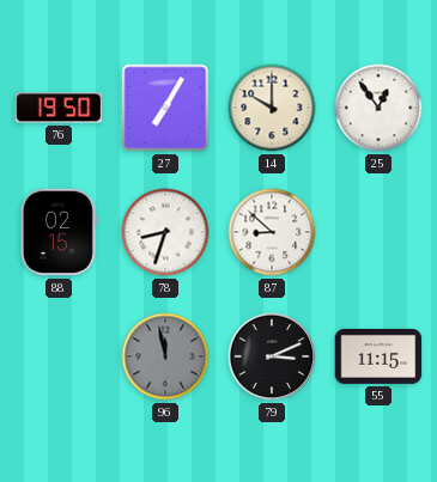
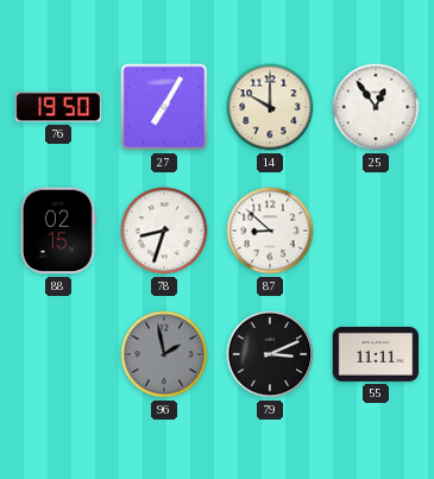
96: 11:58 -> 1:58 (164, 354)
55: 11:15 -> 11:11 (376, 354)
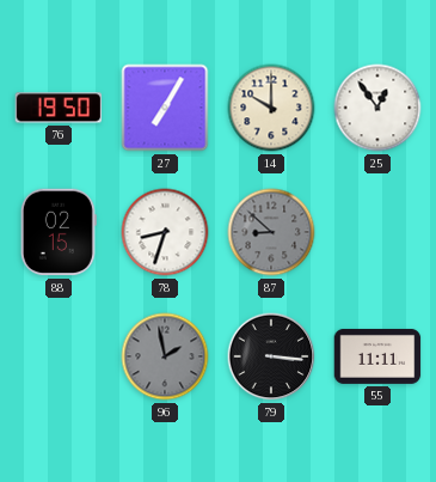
87 dial: white -> grey (271, 232)
79: 3:11 -> 3:16 (271, 356)
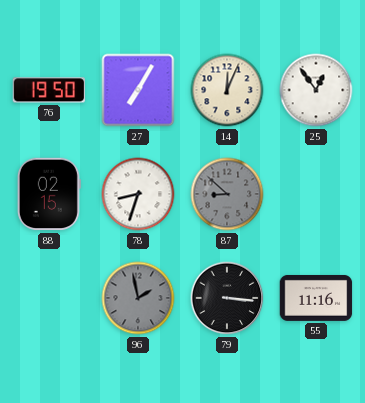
14: 10:00 -> 12:04 (227, 90)
55: 11:11 -> 11:16 (316, 298)
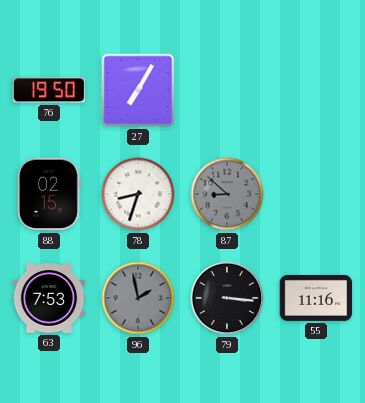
14: 12:04 -> none (227, 90)
25: 12:54 -> none (316, 90)
63: none -> 7:53 (49, 298)
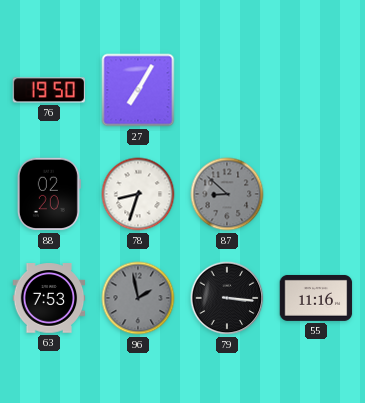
88: 02:15 -> 02:20 (49, 194)
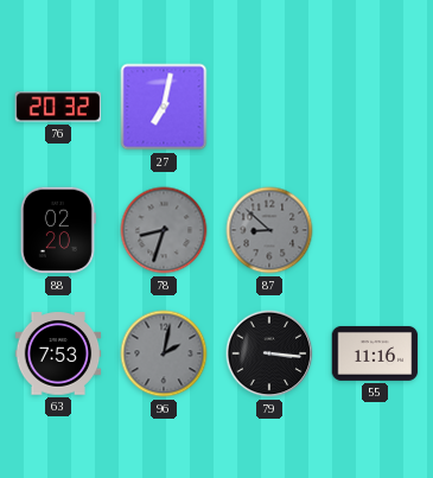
76: 19:50 -> 20:32 (58, 107)
27: 7:05 -> 7:02 (164, 107)
78 dial: white -> grey (164, 230)
96: 1:58 -> 2:02 (164, 353)
